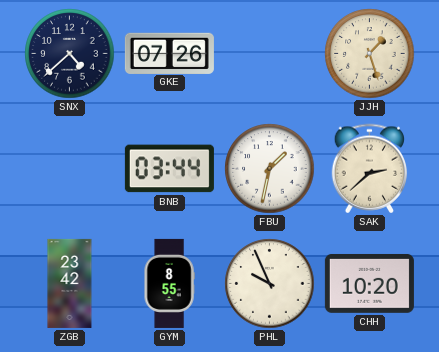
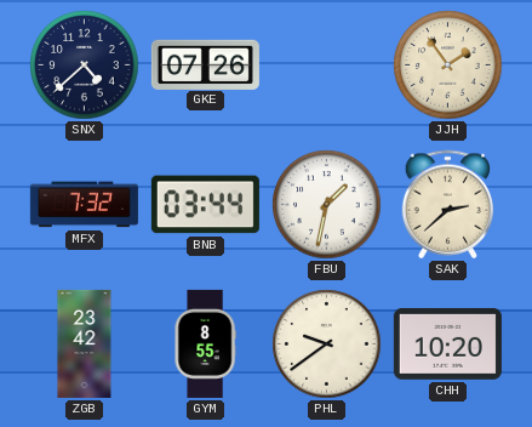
JJH: 1:27 -> 1:54 (448, 66)
MFX: none -> 7:32 (84, 205)
PHL: 9:56 -> 9:39 (327, 345)
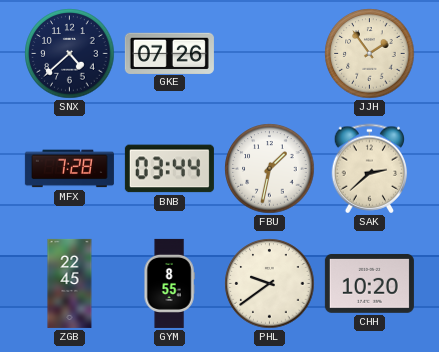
MFX: 7:32 -> 7:28 (69, 169)
ZGB: 23:42 -> 22:45 (70, 283)
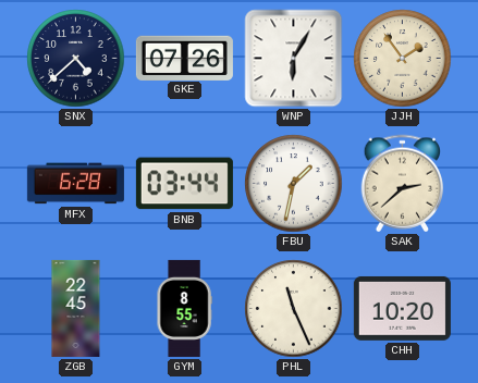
WNP: none -> 6:05 (294, 59)
MFX: 7:28 -> 6:28 (75, 184)
PHL: 9:39 -> 11:26 (294, 309)
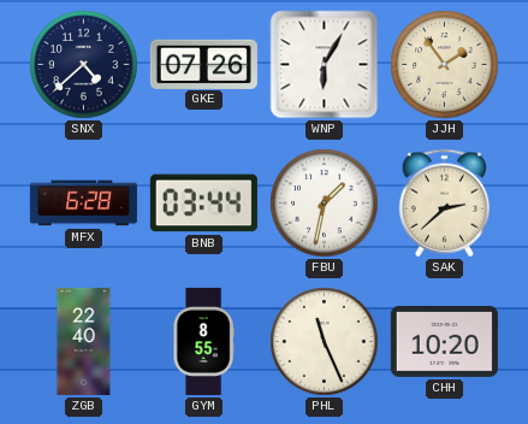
ZGB: 22:45 -> 22:40 (84, 341)
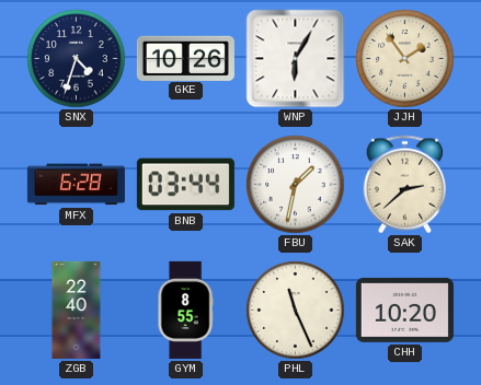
SNX: 4:38 -> 4:33 (77, 59)
GKE: 07:26 -> 10:26 (185, 58)
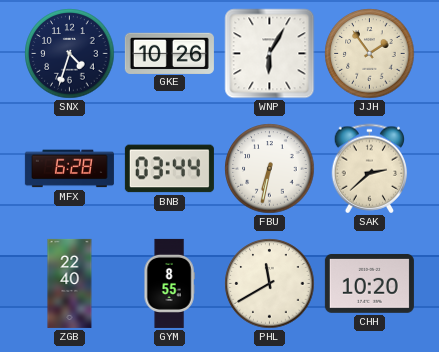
FBU: 1:32 -> 6:32 (270, 169)
PHL: 11:26 -> 11:40 (270, 284)
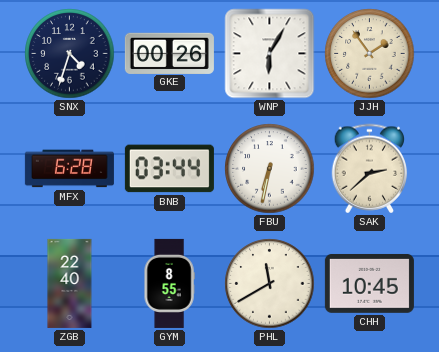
GKE: 10:26 -> 00:26 (169, 53)
CHH: 10:20 -> 10:45 (369, 283)
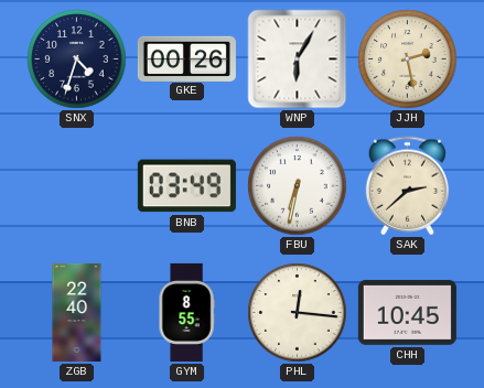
JJH: 1:54 -> 2:28 (408, 60)
MFX: 6:28 -> none (69, 169)
BNB: 03:44 -> 03:49 (186, 186)
PHL: 11:40 -> 12:16 (298, 313)
